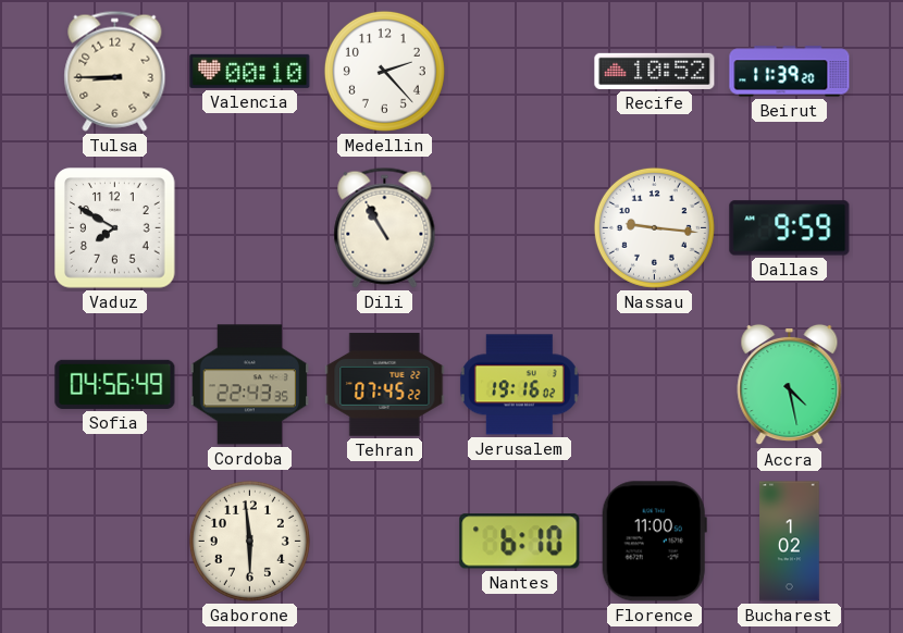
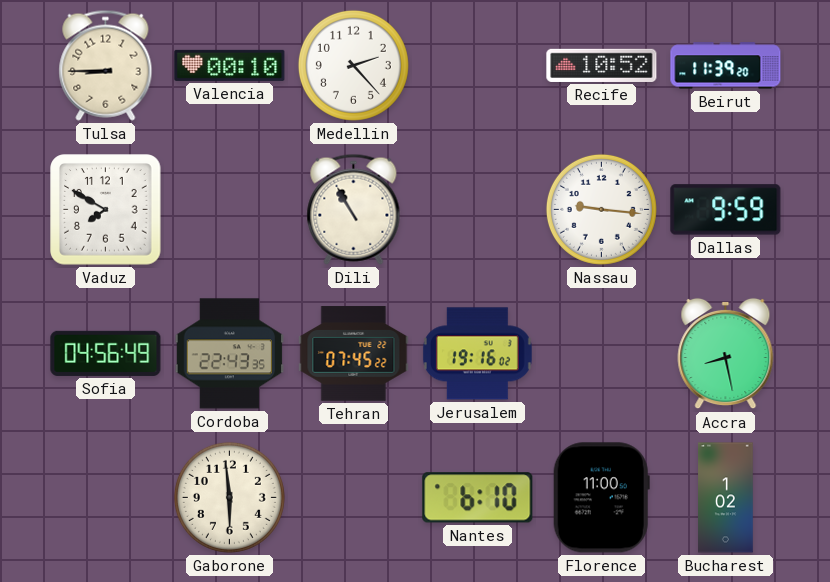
Accra: 4:28 -> 8:28 (726, 354)
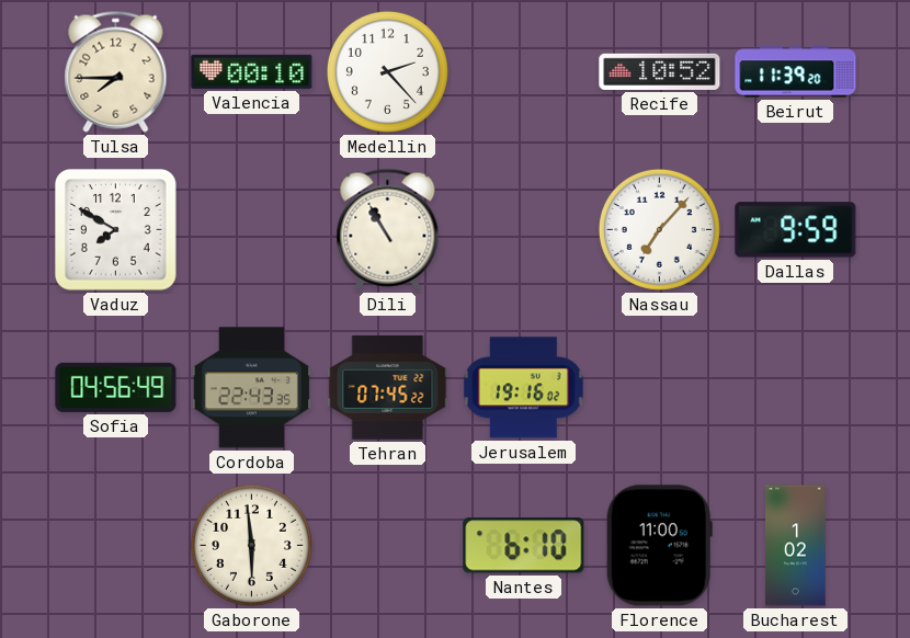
Tulsa: 8:45 -> 7:45 (116, 71)
Nassau: 9:16 -> 7:07 (659, 229)
Accra: 8:28 -> none (726, 354)
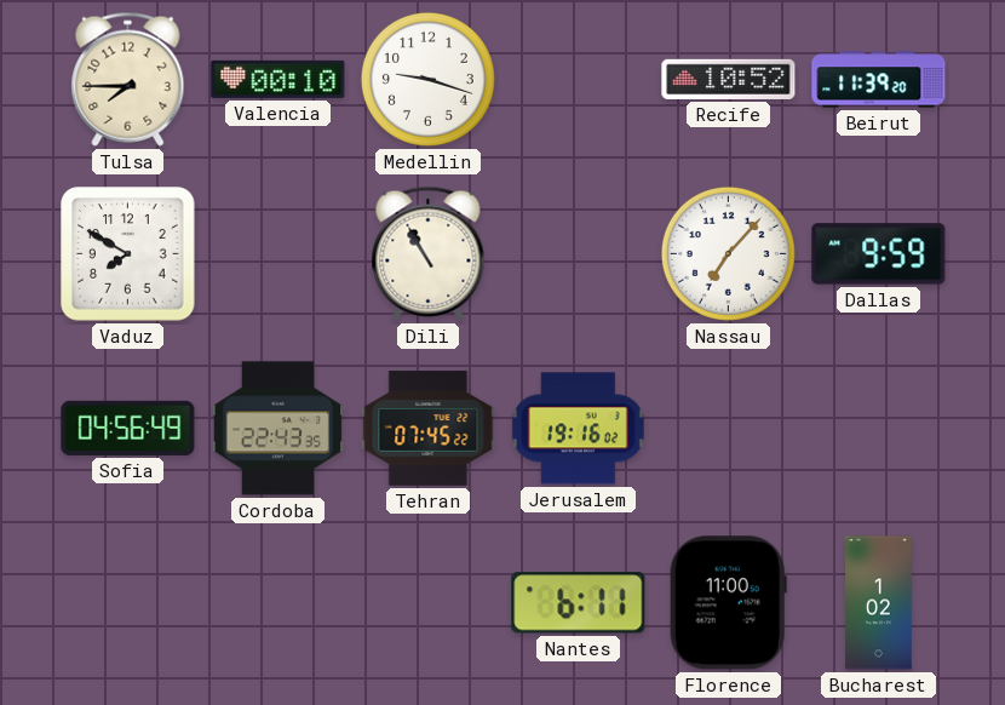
Medellin: 2:23 -> 9:18 (427, 79)
Gaborone: 5:59 -> none (251, 545)
Nantes: 6:10 -> 6:11 (579, 603)
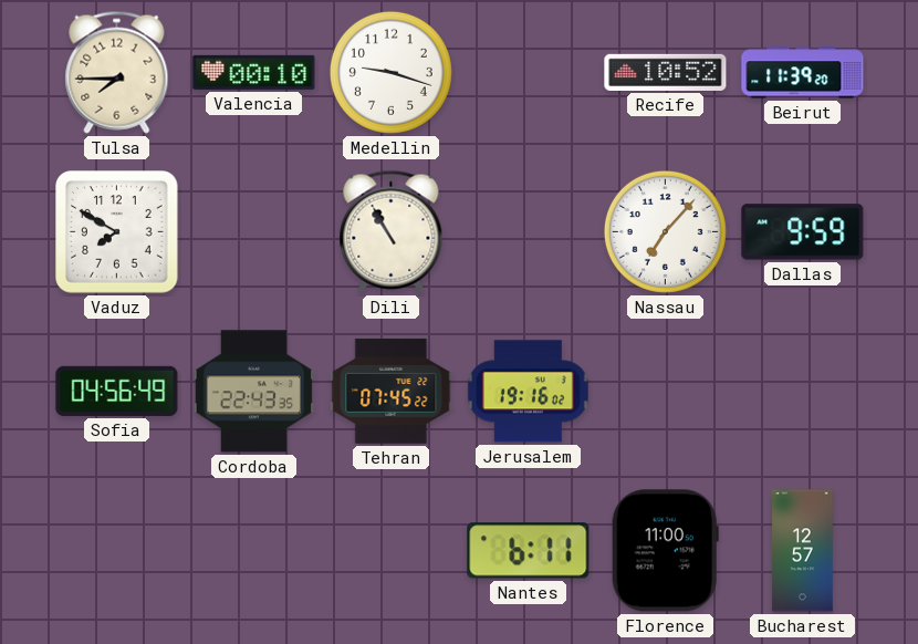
Bucharest: 1:02 -> 12:57 (803, 551)
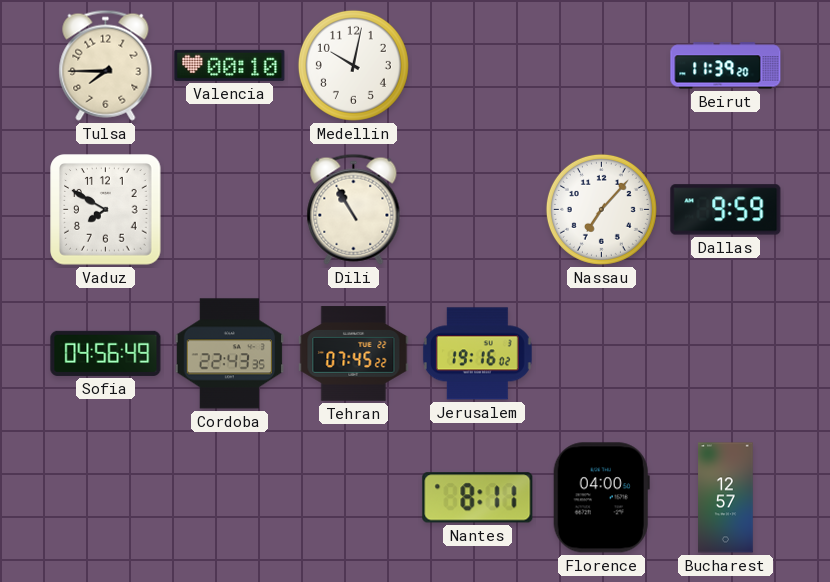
Medellin: 9:18 -> 10:02 (353, 65)
Recife: 10:52 -> none (666, 72)
Nantes: 6:11 -> 8:11 (478, 498)
Florence: 11:00 -> 04:00 (601, 498)
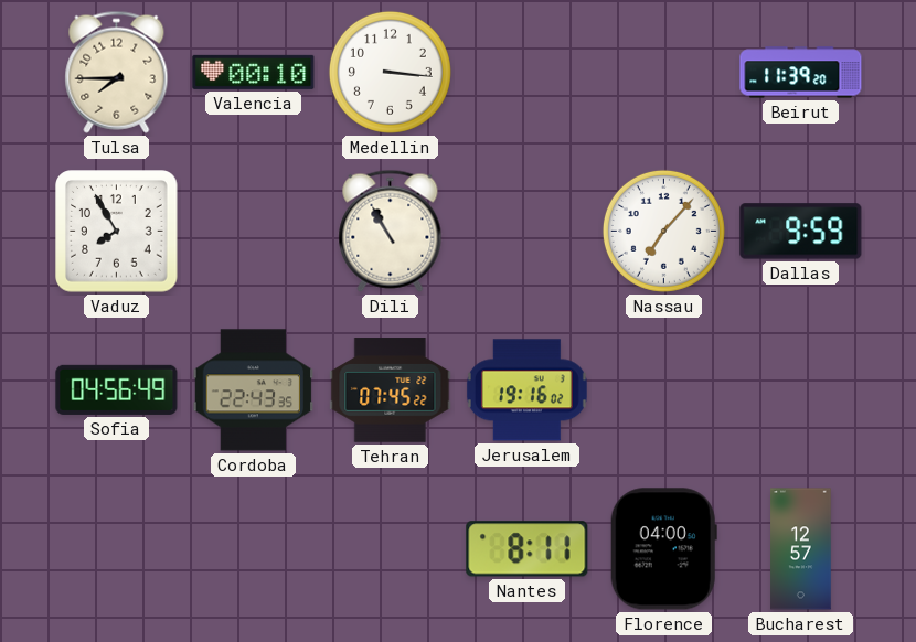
Medellin: 10:02 -> 3:16 (390, 72)
Vaduz: 7:50 -> 7:55 (117, 232)
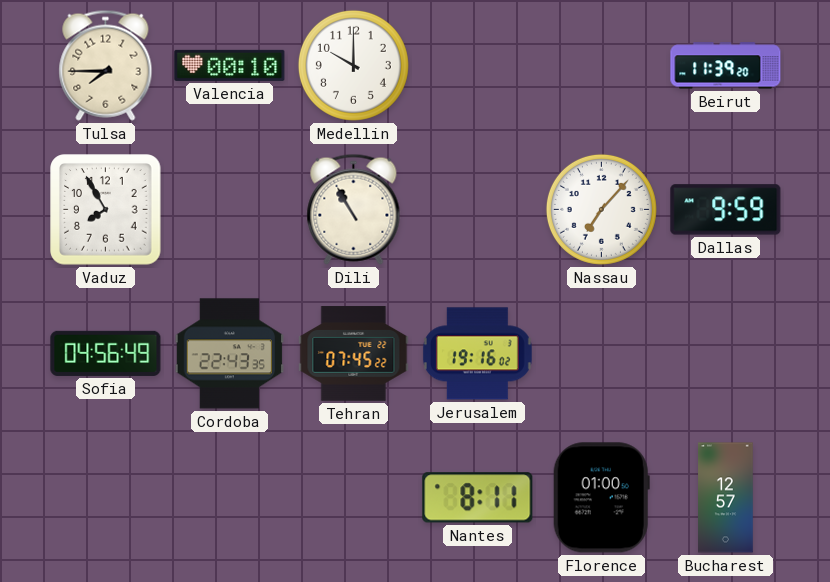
Medellin: 3:16 -> 10:00 (353, 65)
Florence: 04:00 -> 01:00 (601, 498)
